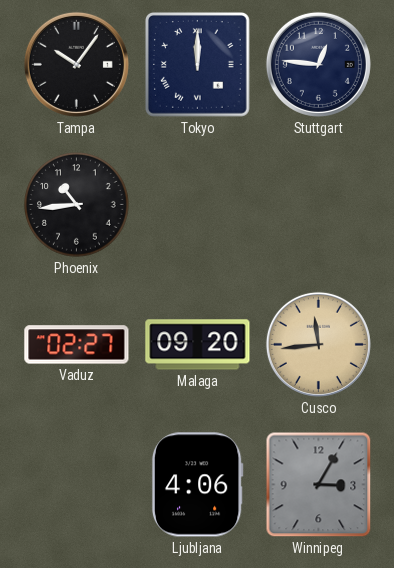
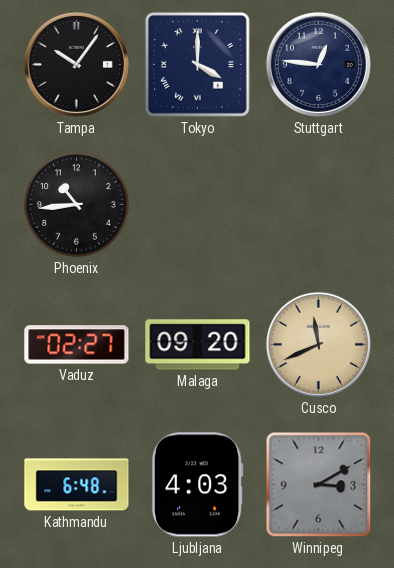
Tokyo: 12:00 -> 4:00 (197, 64)
Cusco: 11:44 -> 11:41 (318, 344)
Kathmandu: none -> 6:48 (77, 485)
Ljubljana: 4:06 -> 4:03 (197, 485)
Winnipeg: 3:05 -> 3:10 (319, 485)
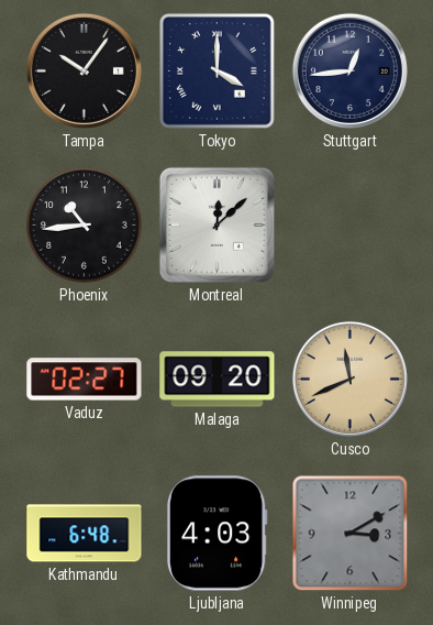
Stuttgart: 12:46 -> 12:44 (349, 70)
Montreal: none -> 12:08 (216, 224)
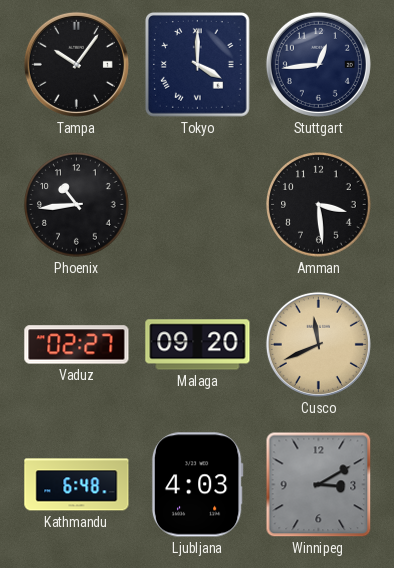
Montreal: 12:08 -> none (216, 224)
Amman: none -> 3:29 (319, 205)
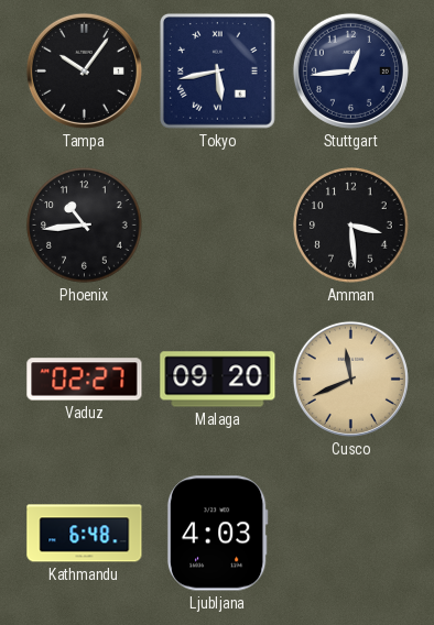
Tokyo: 4:00 -> 5:43 (217, 70)
Winnipeg: 3:10 -> none (319, 485)
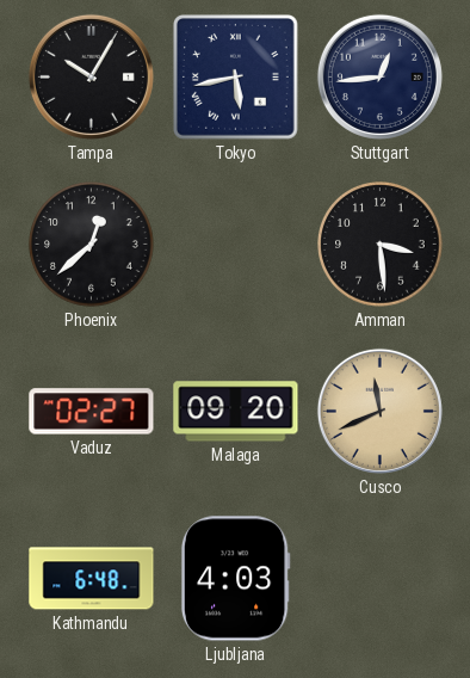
Tampa: 10:06 -> 10:05 (91, 76)
Phoenix: 10:44 -> 12:38 (92, 245)
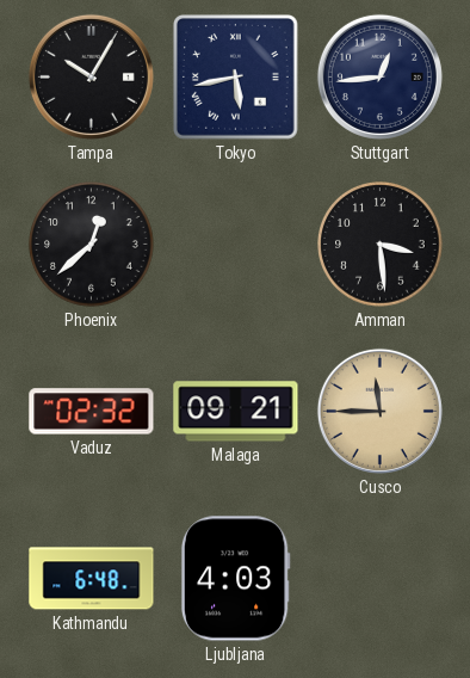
Vaduz: 02:27 -> 02:32 (92, 412)
Malaga: 09:20 -> 09:21 (236, 412)
Cusco: 11:41 -> 11:45 (379, 411)
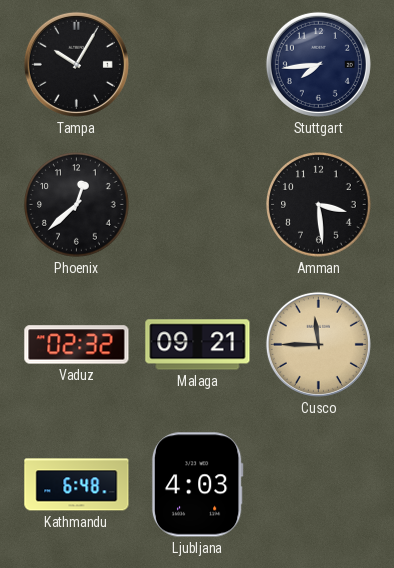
Tokyo: 5:43 -> none (235, 76)
Stuttgart: 12:44 -> 7:44 (318, 64)
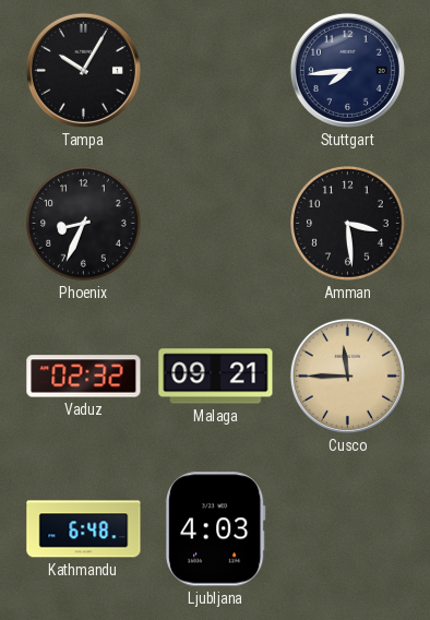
Phoenix: 12:38 -> 8:34 (84, 224)
